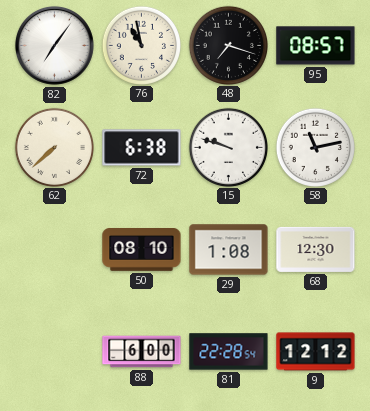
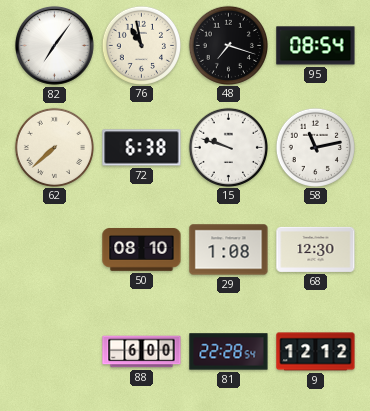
95: 08:57 -> 08:54 (316, 46)
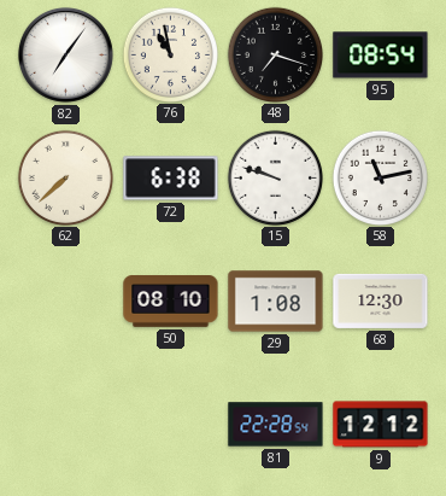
88: 6:00 -> none (142, 352)
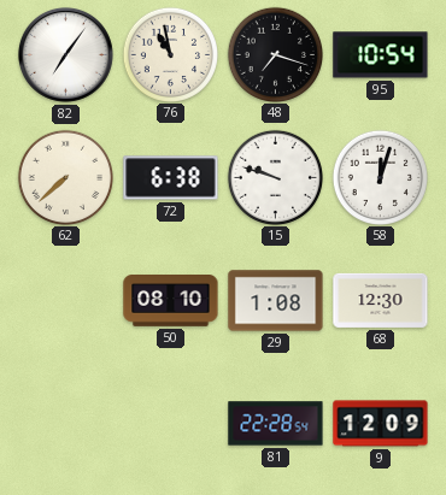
95: 08:54 -> 10:54 (381, 55)
58: 11:13 -> 12:03 (380, 177)
9: 12:12 -> 12:09 (381, 424)
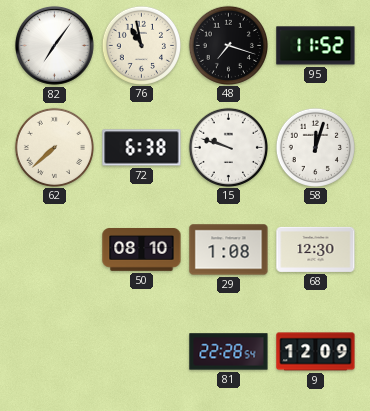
95: 10:54 -> 11:52 (316, 46)
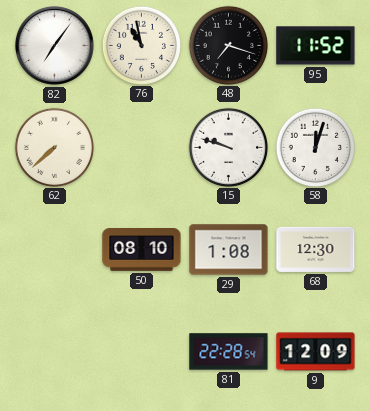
72: 6:38 -> none (142, 148)
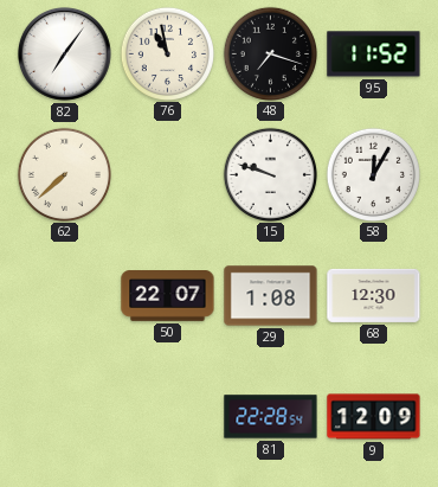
58: 12:03 -> 12:05 (373, 174)
50: 08:10 -> 22:07 (168, 296)
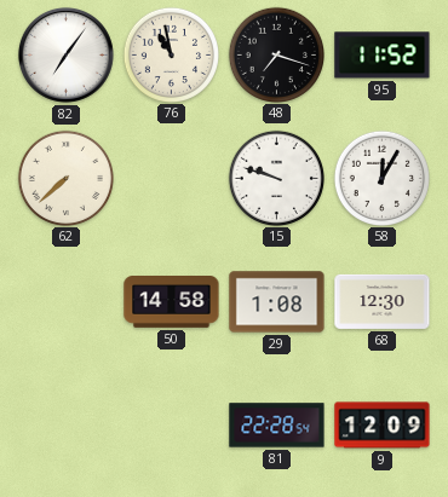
50: 22:07 -> 14:58 (172, 302)
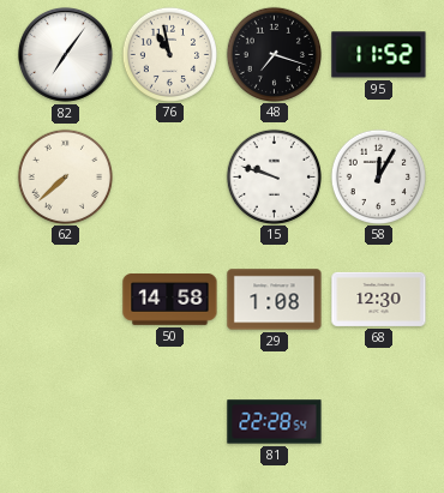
9: 12:09 -> none (383, 426)
